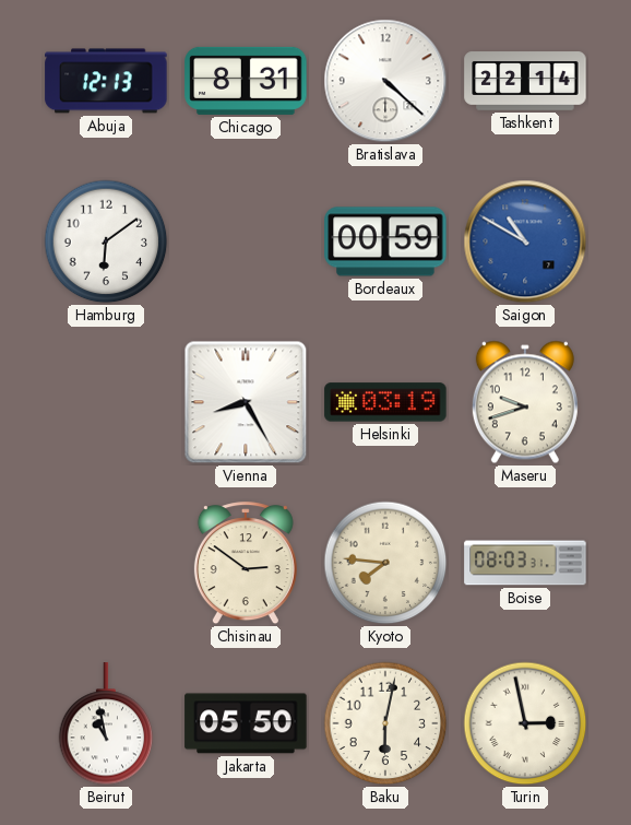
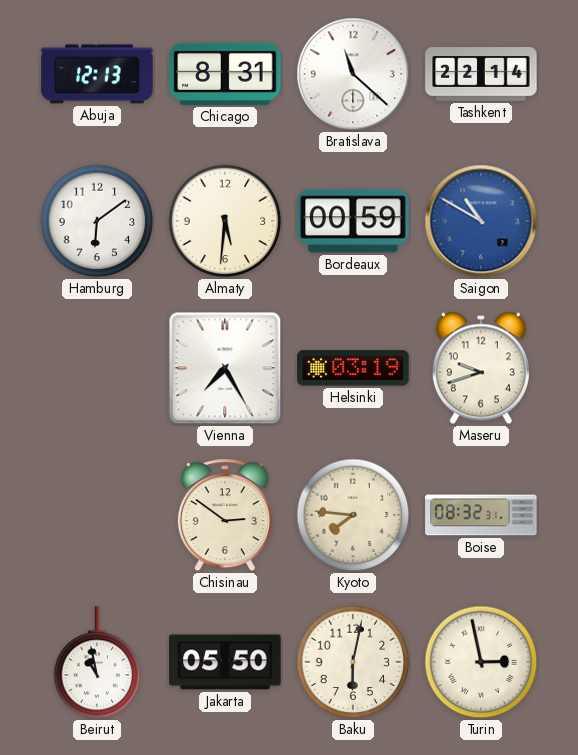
Bratislava: 4:22 -> 11:22 (353, 74)
Almaty: none -> 5:31 (225, 221)
Vienna: 8:25 -> 7:25 (225, 368)
Boise: 08:03 -> 08:32 (481, 515)
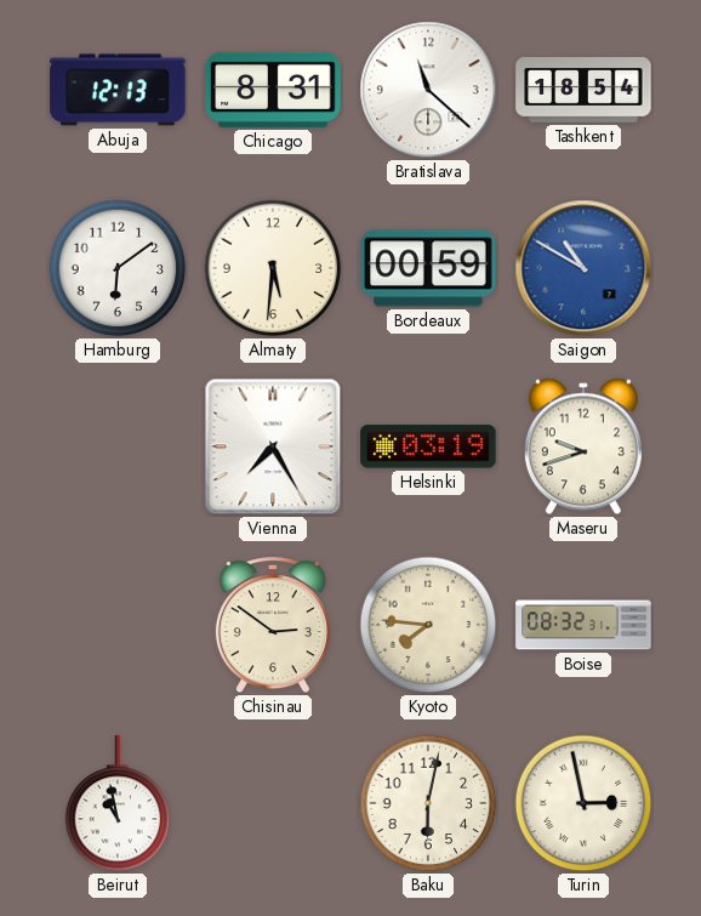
Tashkent: 22:14 -> 18:54 (583, 90)
Jakarta: 05:50 -> none (225, 662)
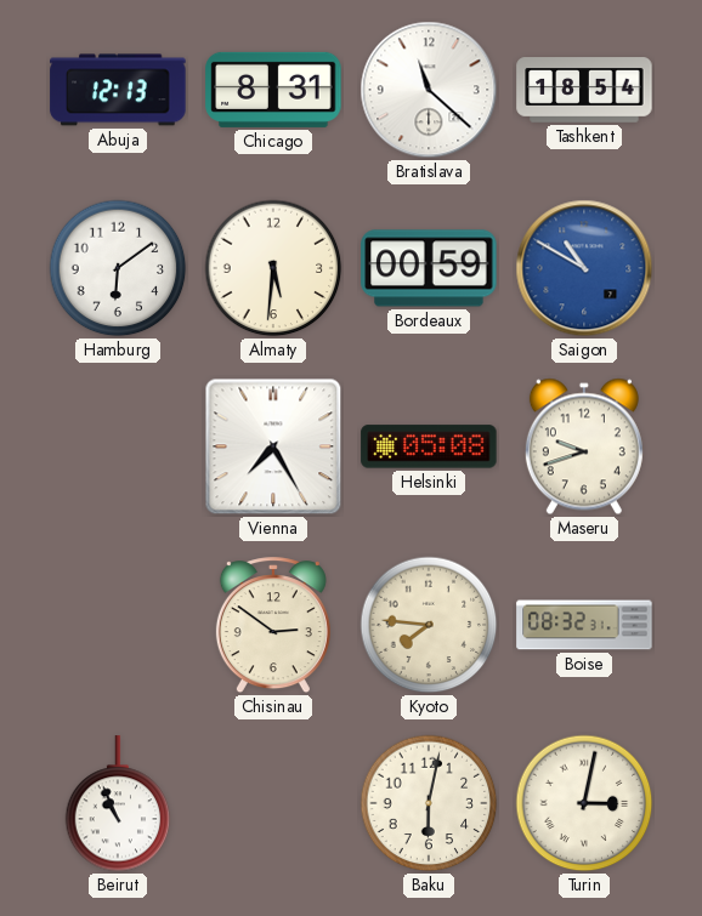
Helsinki: 03:19 -> 05:08 (429, 446)
Beirut: 10:58 -> 10:56 (118, 804)
Turin: 2:58 -> 3:02 (584, 803)
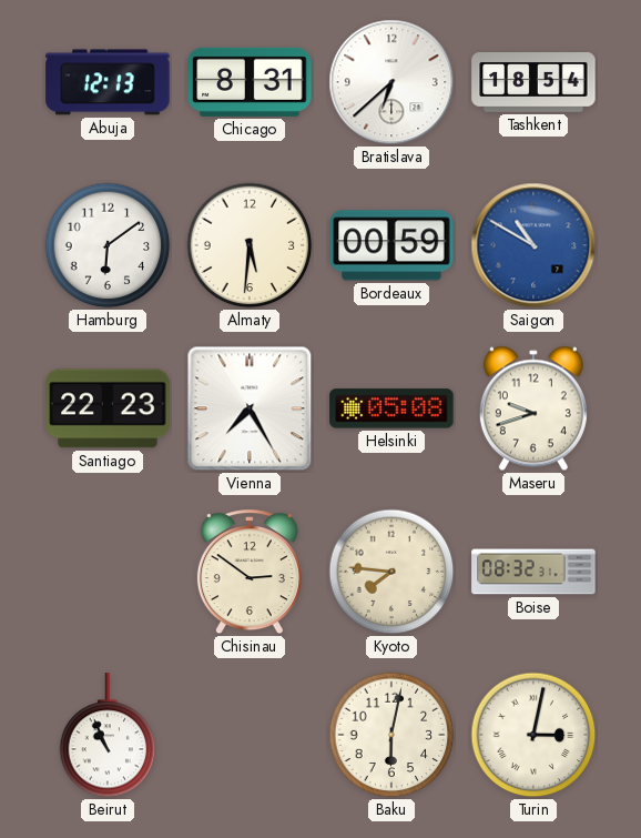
Bratislava: 11:22 -> 6:38 (391, 82)
Santiago: none -> 22:23 (108, 408)
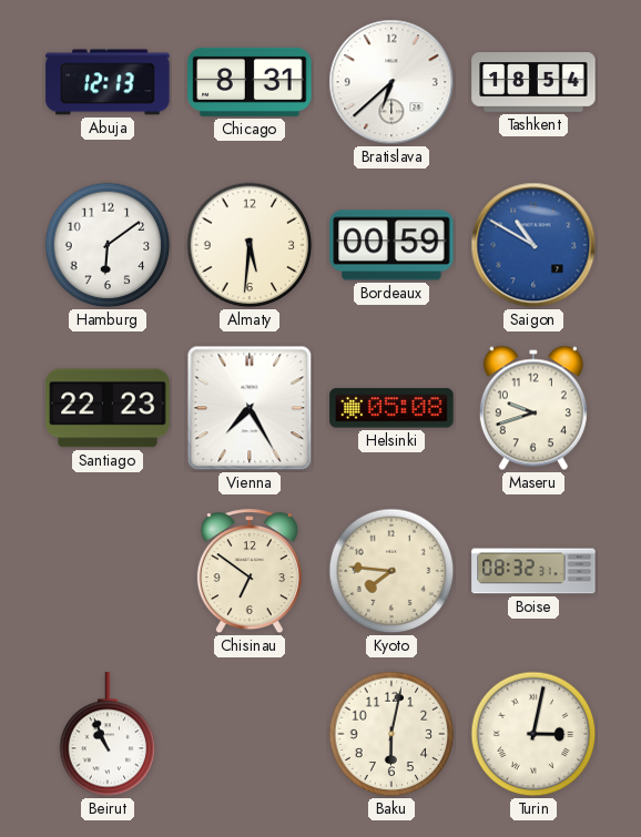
Chisinau: 2:51 -> 6:51 (250, 572)
